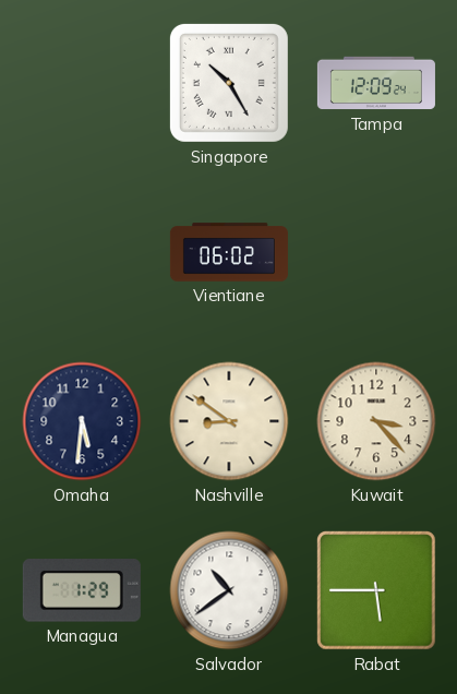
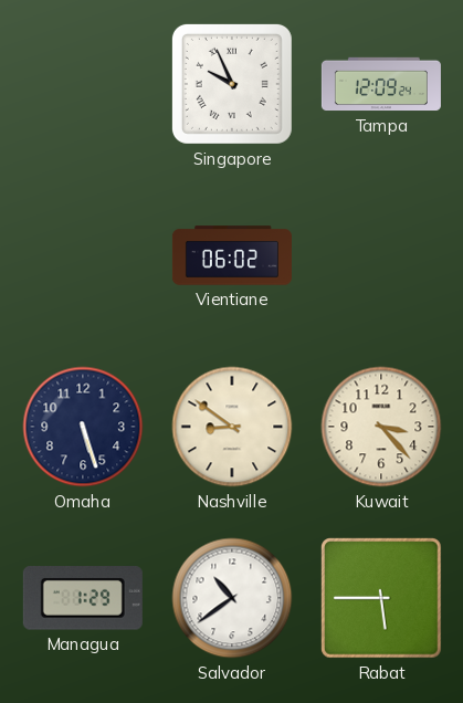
Singapore: 10:25 -> 9:56 (232, 84)
Omaha: 5:31 -> 5:27 (83, 427)
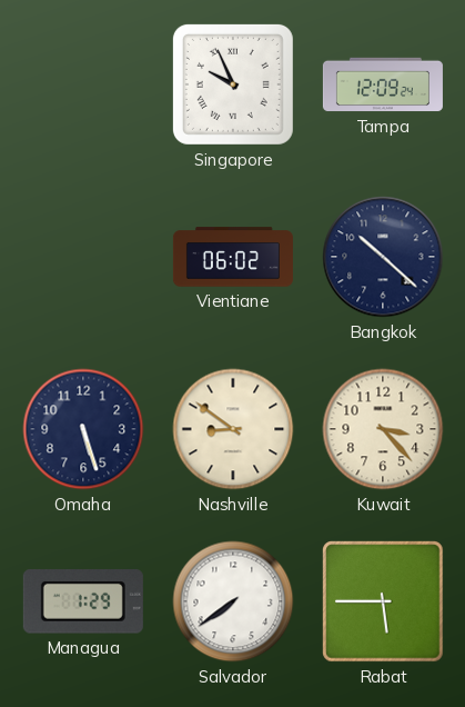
Bangkok: none -> 10:22 (383, 257)
Salvador: 10:39 -> 7:39 (233, 601)
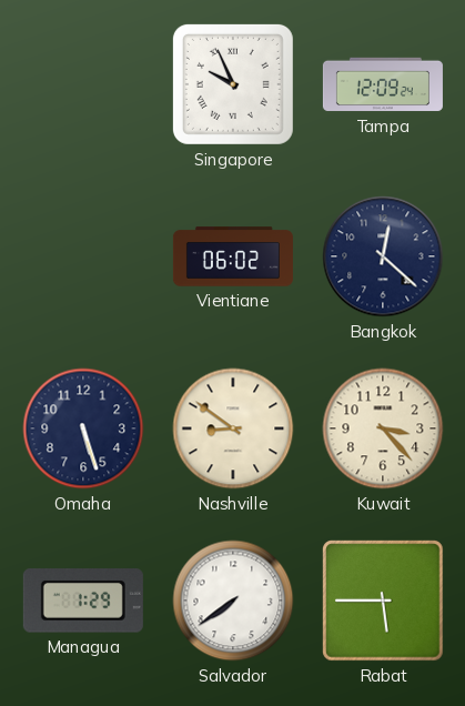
Bangkok: 10:22 -> 12:22 (383, 256)
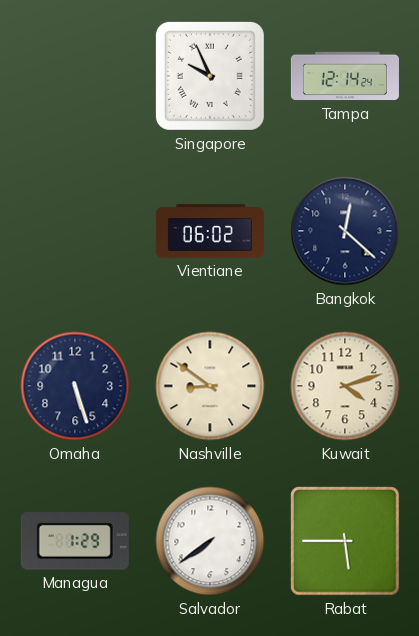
Tampa: 12:09 -> 12:14 (345, 76)
Kuwait: 3:23 -> 4:12 (345, 386)
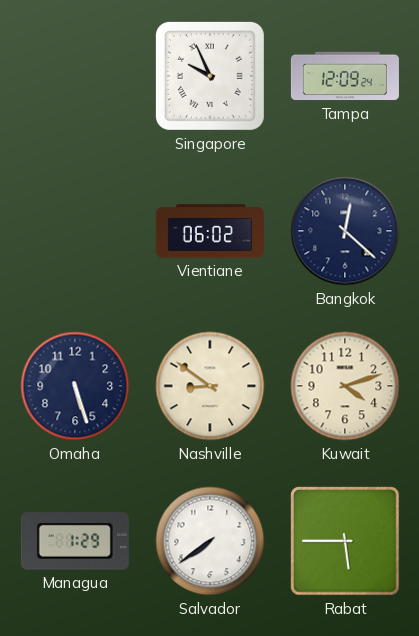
Tampa: 12:14 -> 12:09 (345, 76)
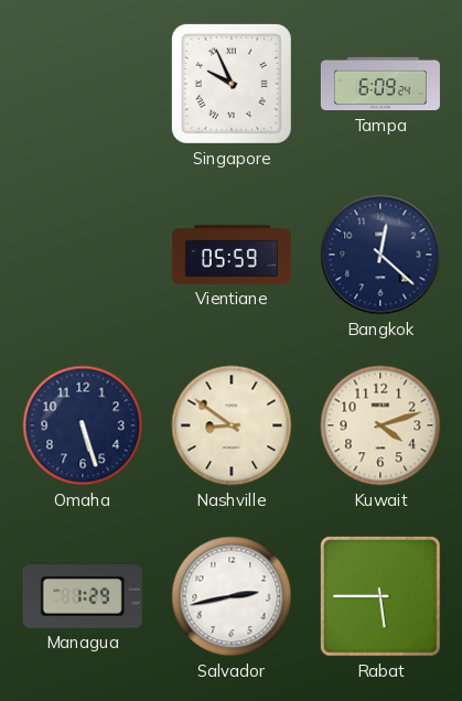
Tampa: 12:09 -> 6:09 (380, 84)
Vientiane: 06:02 -> 05:59 (232, 255)
Salvador: 7:39 -> 2:43 (232, 596)
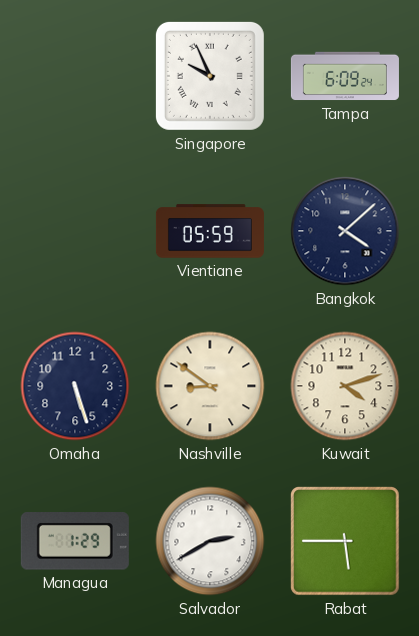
Bangkok: 12:22 -> 4:08 (345, 231)
Salvador: 2:43 -> 2:40 (210, 541)
